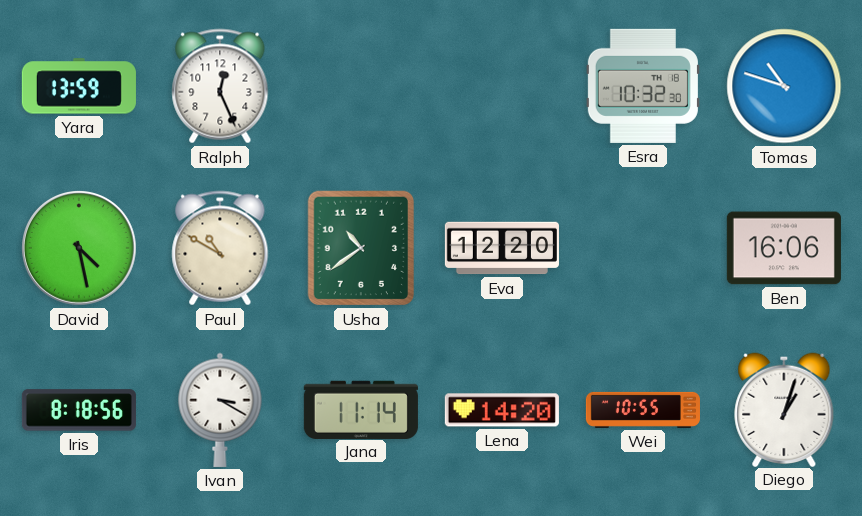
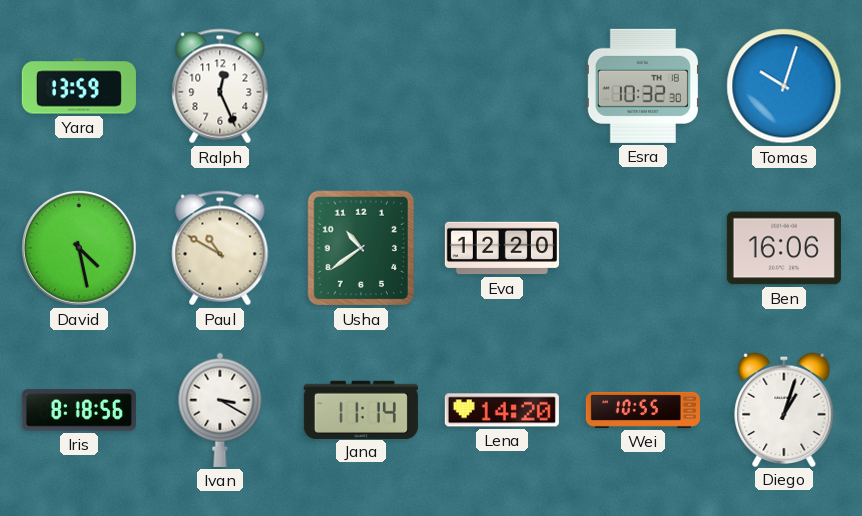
Tomas: 10:48 -> 10:03 (784, 86)
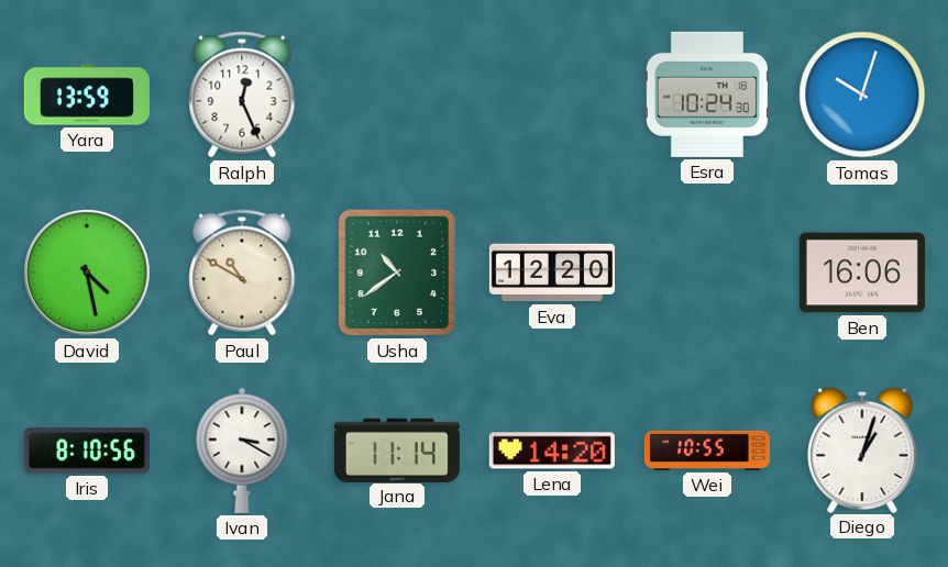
Esra: 10:32 -> 10:24 (707, 94)
Iris: 8:18 -> 8:10 (87, 451)
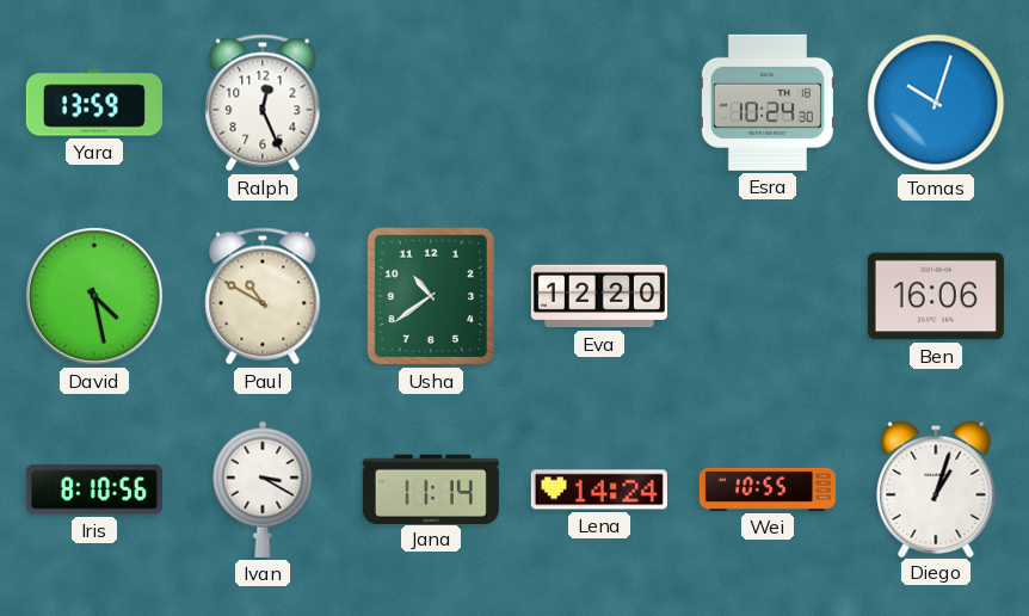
Lena: 14:20 -> 14:24 (599, 489)
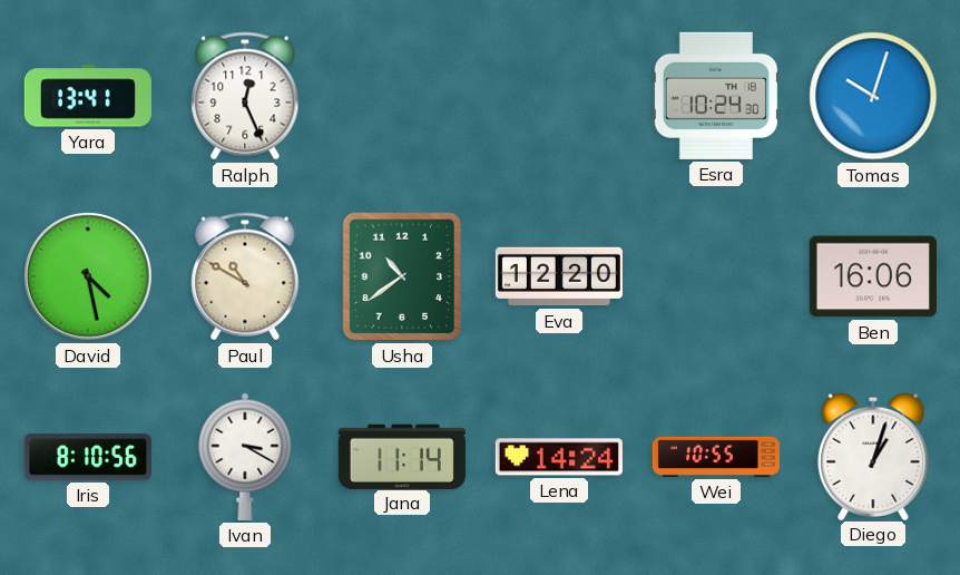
Yara: 13:59 -> 13:41 (88, 96)
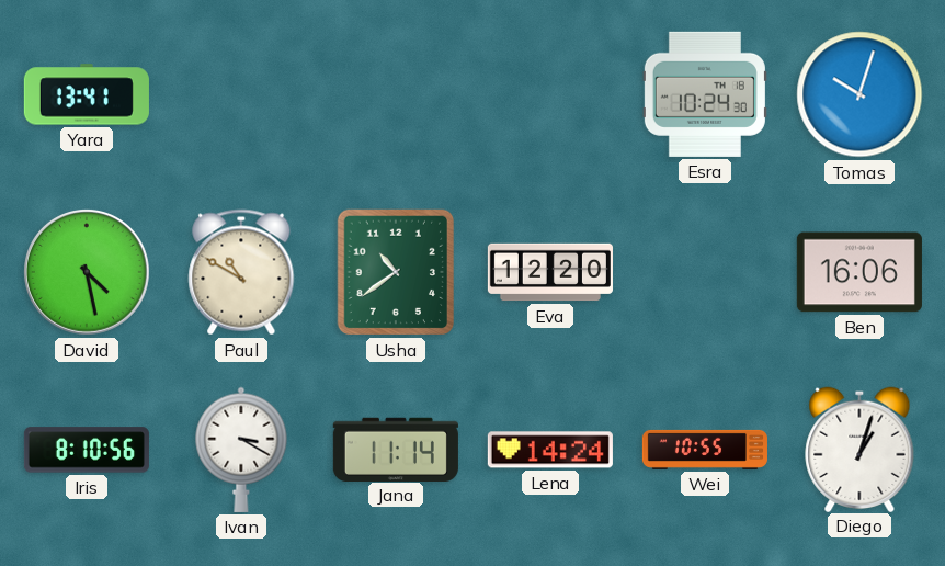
Ralph: 12:26 -> none (245, 96)
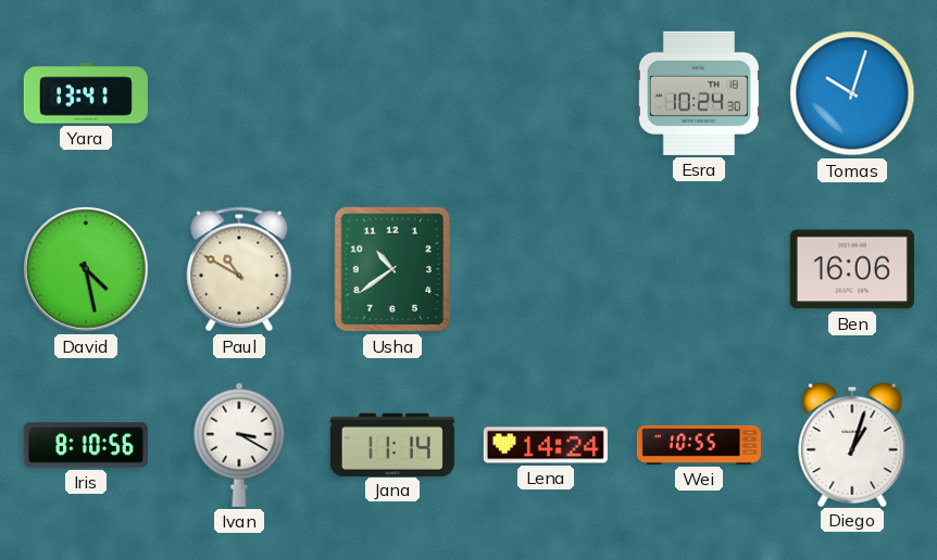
Eva: 12:20 -> none (550, 272)
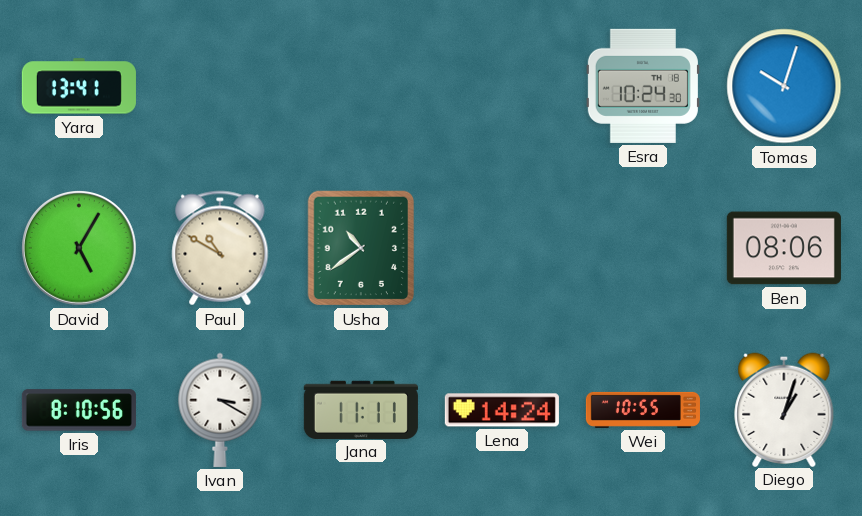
David: 4:28 -> 5:05 (80, 249)
Ben: 16:06 -> 08:06 (784, 248)
Jana: 11:14 -> 11:11 (361, 409)
